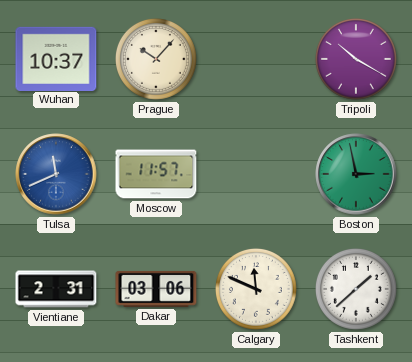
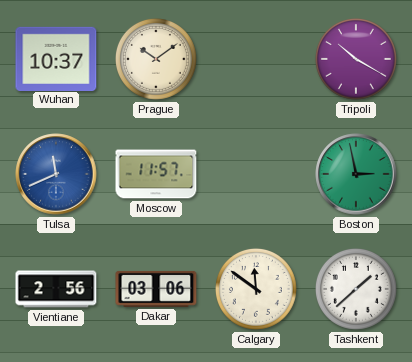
Prague: 10:07 -> 10:09 (156, 59)
Vientiane: 2:31 -> 2:56 (56, 289)
Calgary: 11:49 -> 11:51 (256, 289)
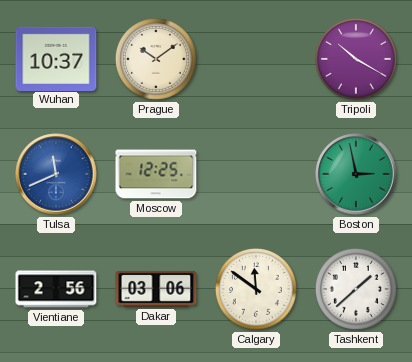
Moscow: 11:57 -> 12:25 (156, 174)
